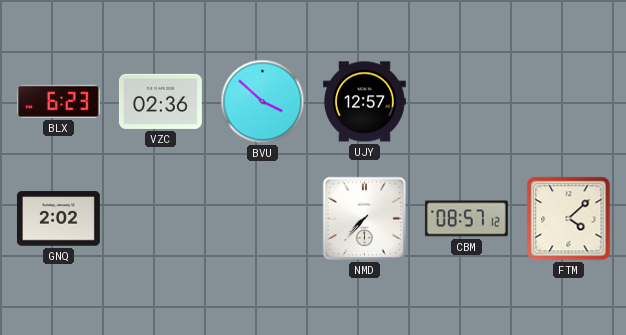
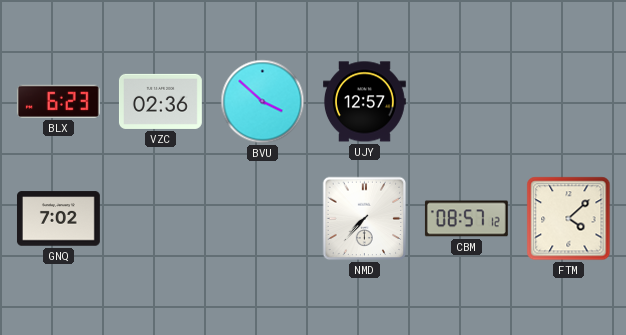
GNQ: 2:02 -> 7:02 (58, 219)
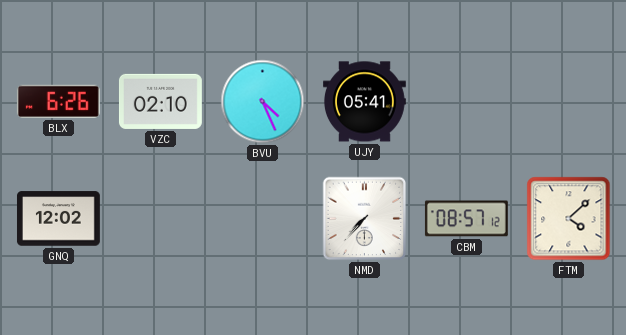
BLX: 6:23 -> 6:26 (58, 101)
VZC: 02:36 -> 02:10 (160, 101)
BVU: 3:52 -> 4:26 (263, 102)
UJY: 12:57 -> 05:41 (365, 102)
GNQ: 7:02 -> 12:02 (58, 219)
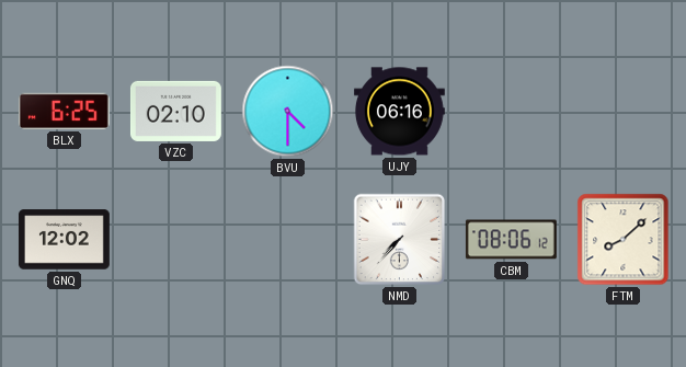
BLX: 6:26 -> 6:25 (64, 111)
BVU: 4:26 -> 4:30 (288, 112)
UJY: 05:41 -> 06:16 (400, 112)
CBM: 08:57 -> 08:06 (511, 240)
FTM: 4:08 -> 8:08 (624, 240)
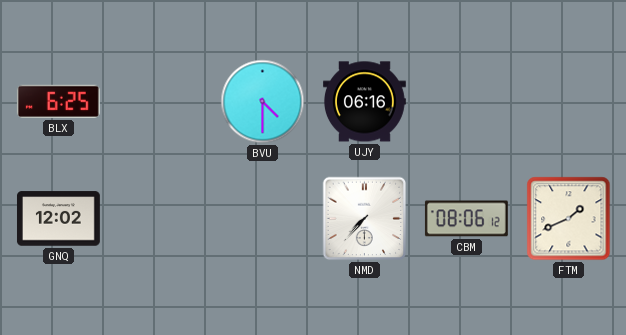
VZC: 02:10 -> none (175, 111)
FTM: 8:08 -> 1:41 (569, 219)
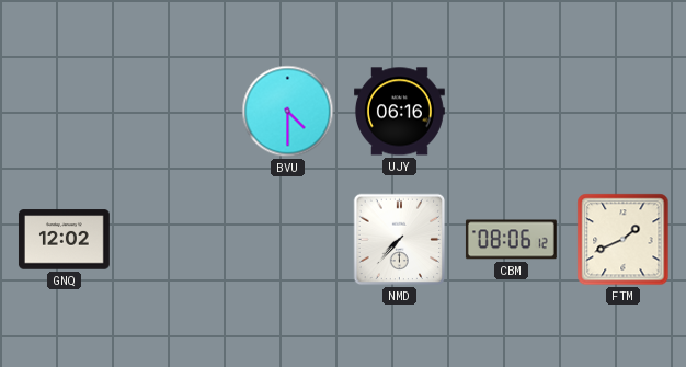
BLX: 6:25 -> none (58, 101)
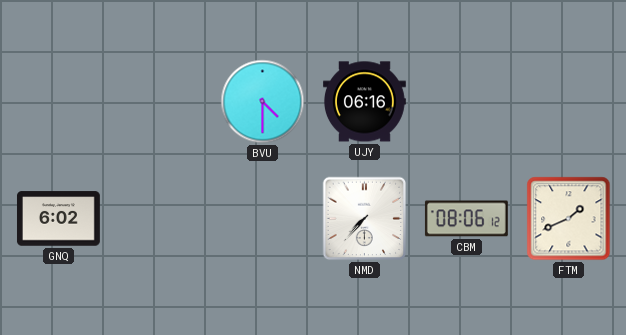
GNQ: 12:02 -> 6:02 (58, 219)
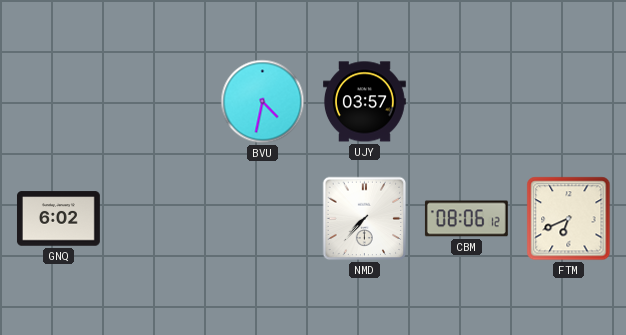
BVU: 4:30 -> 4:32 (263, 102)
UJY: 06:16 -> 03:57 (365, 102)
FTM: 1:41 -> 6:41 (569, 219)
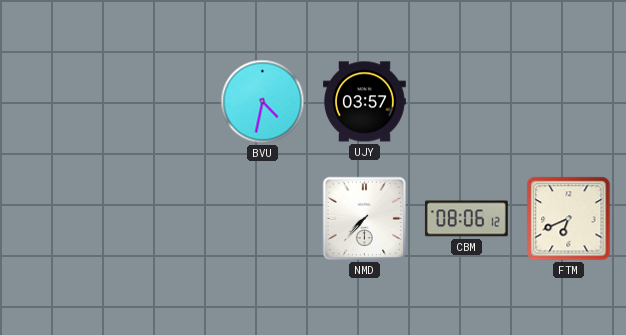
GNQ: 6:02 -> none (58, 219)
